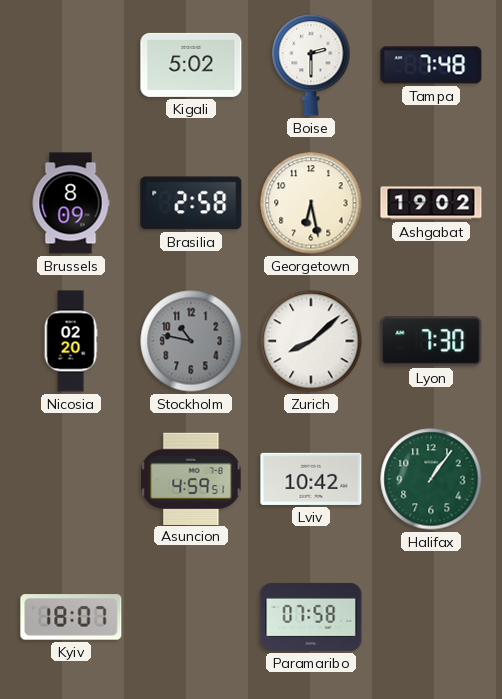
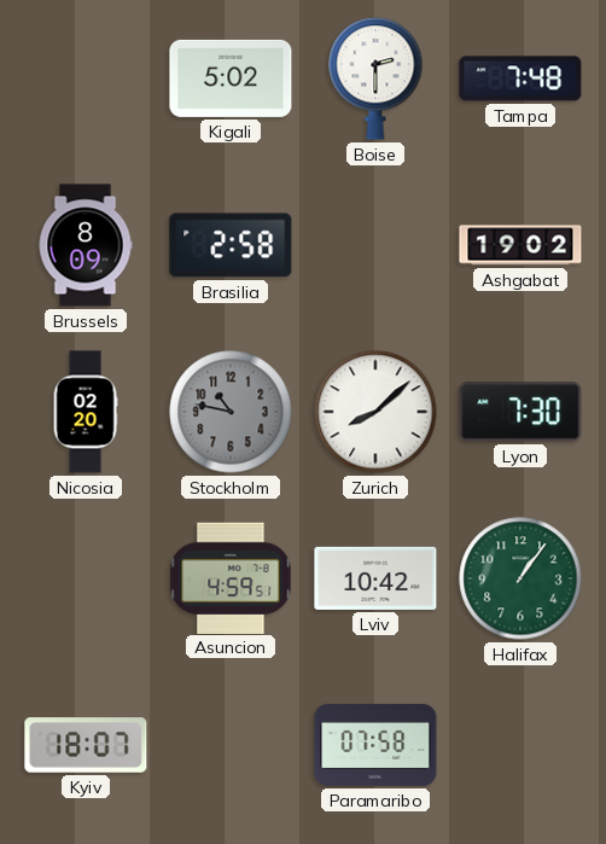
Georgetown: 6:28 -> none (311, 203)
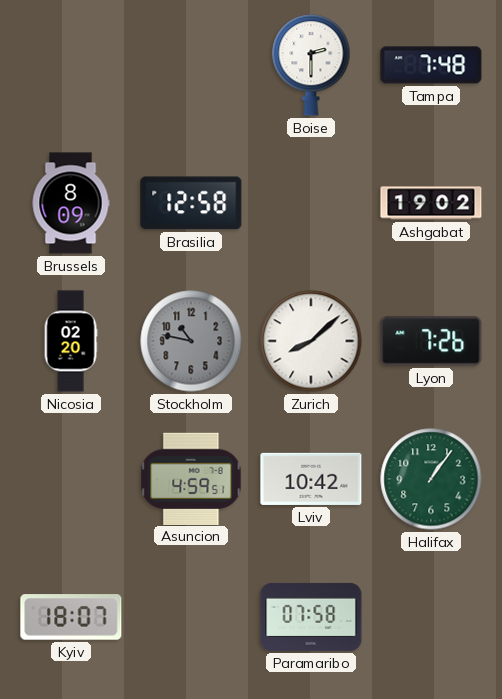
Kigali: 5:02 -> none (231, 78)
Brasilia: 2:58 -> 12:58 (191, 203)
Lyon: 7:30 -> 7:26 (431, 341)
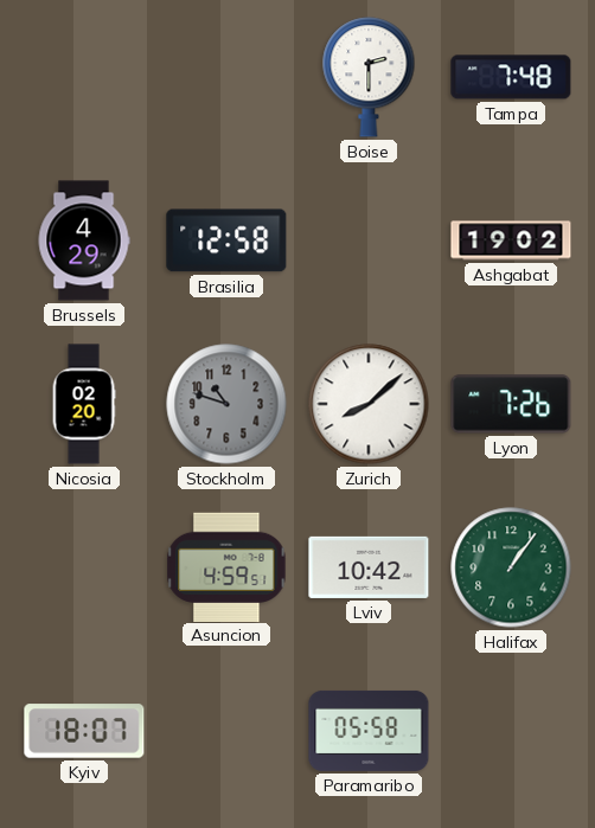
Brussels: 8:09 -> 4:29 (84, 240)
Stockholm: 10:47 -> 10:48 (226, 404)
Paramaribo: 07:58 -> 05:58 (369, 731)
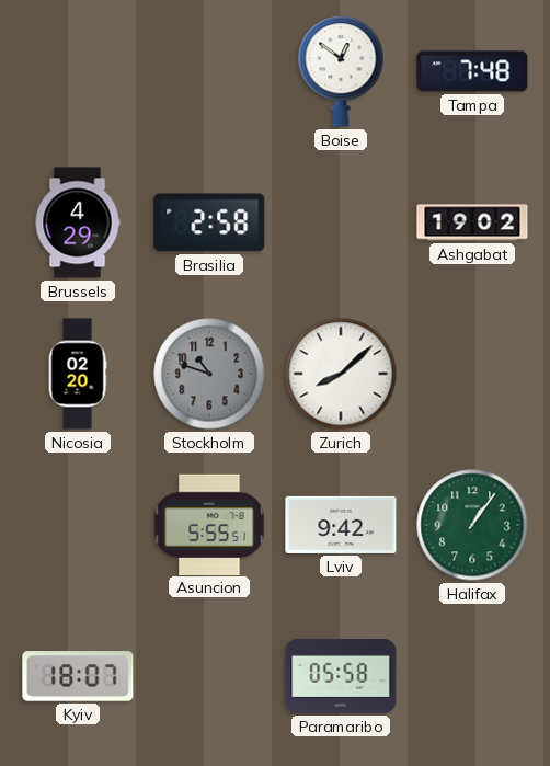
Boise: 2:30 -> 12:51 (341, 71)
Brasilia: 12:58 -> 2:58 (209, 222)
Lyon: 7:26 -> none (511, 404)
Asuncion: 4:59 -> 5:55 (209, 524)
Lviv: 10:42 -> 9:42 (341, 525)
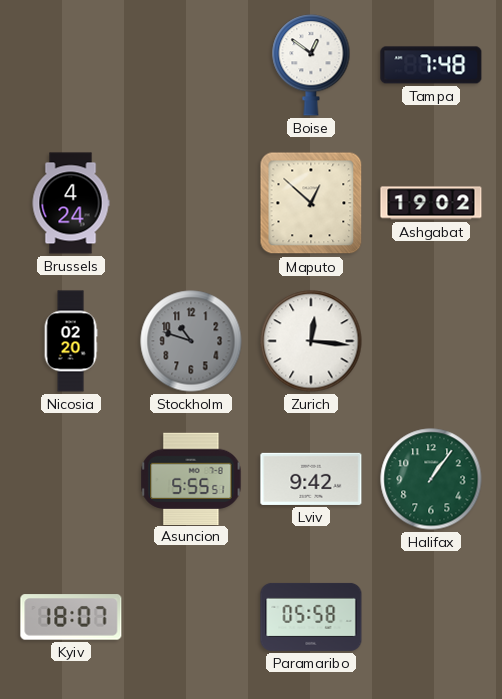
Brussels: 4:29 -> 4:24 (71, 203)
Brasilia: 2:58 -> none (209, 222)
Maputo: none -> 12:52 (311, 203)
Zurich: 8:08 -> 12:16 (311, 341)
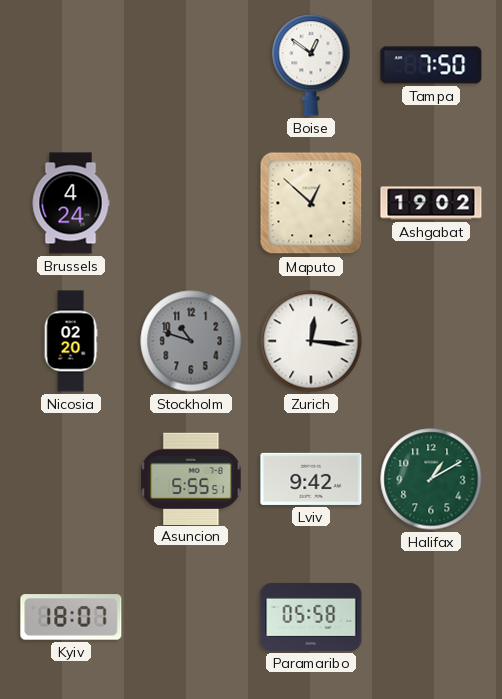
Tampa: 7:48 -> 7:50 (431, 65)
Halifax: 1:06 -> 1:10 (431, 479)
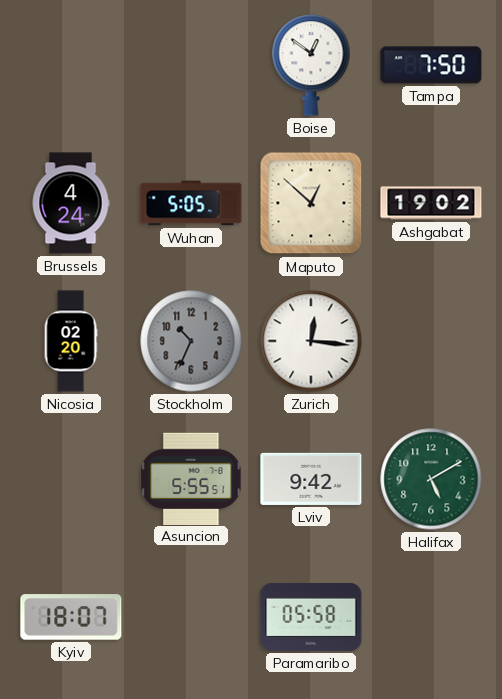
Wuhan: none -> 5:05 (191, 203)
Stockholm: 10:48 -> 10:34 (191, 341)
Halifax: 1:10 -> 5:10 (431, 479)
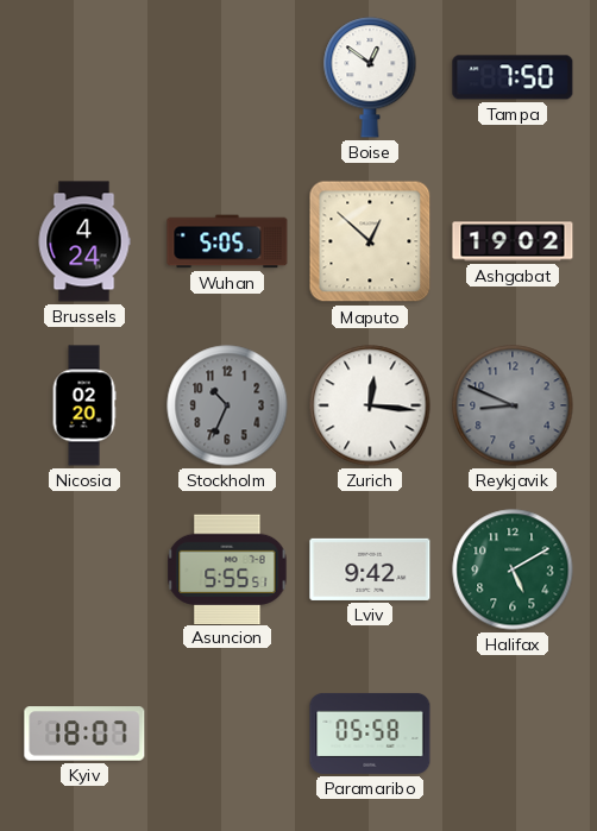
Reykjavik: none -> 8:49 (513, 405)
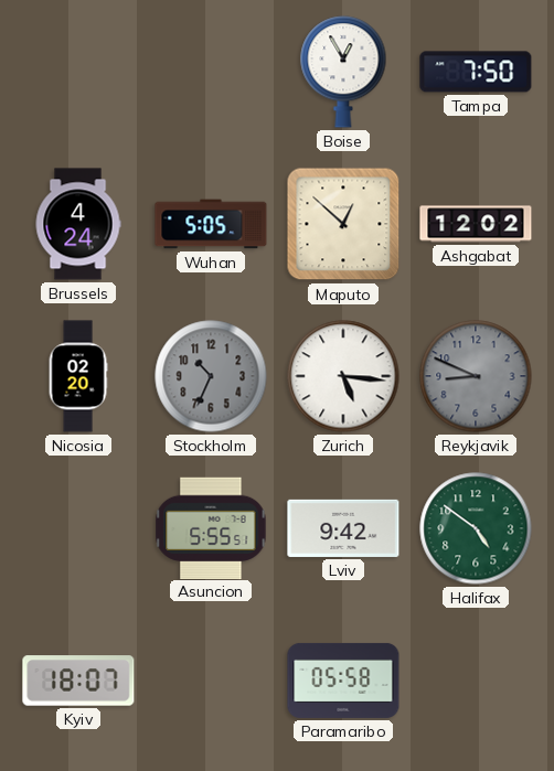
Boise: 12:51 -> 12:55 (343, 72)
Ashgabat: 19:02 -> 12:02 (476, 224)
Zurich: 12:16 -> 5:16 (343, 376)
Halifax: 5:10 -> 4:51 (476, 528)
